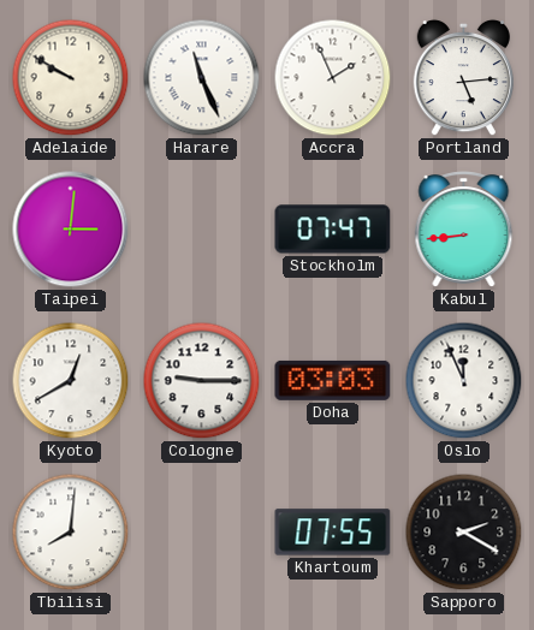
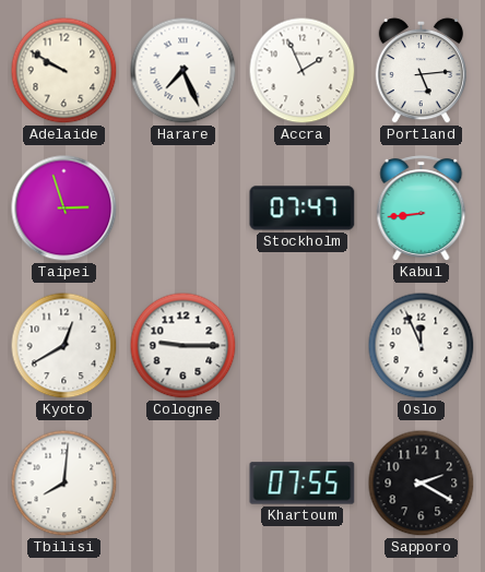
Harare: 11:26 -> 7:26 (184, 71)
Taipei: 3:01 -> 2:57 (64, 208)
Doha: 03:03 -> none (333, 380)
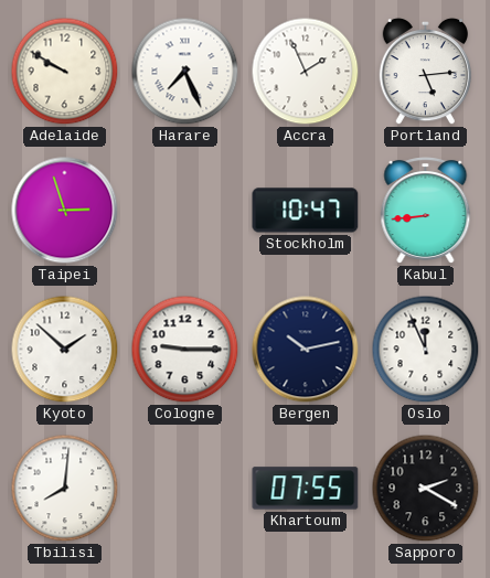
Stockholm: 07:47 -> 10:47 (306, 211)
Kyoto: 12:40 -> 1:52 (65, 350)
Bergen: none -> 10:13 (306, 350)
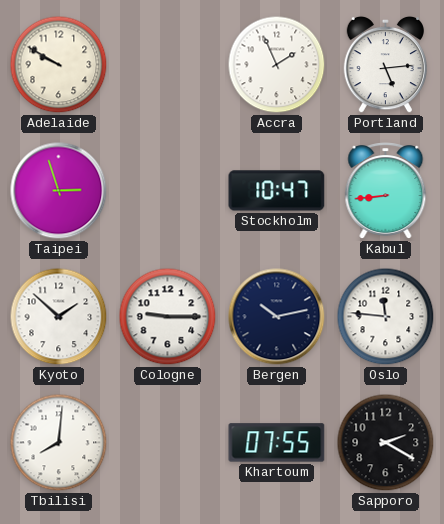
Harare: 7:26 -> none (185, 72)
Oslo: 11:56 -> 11:46 (386, 317)
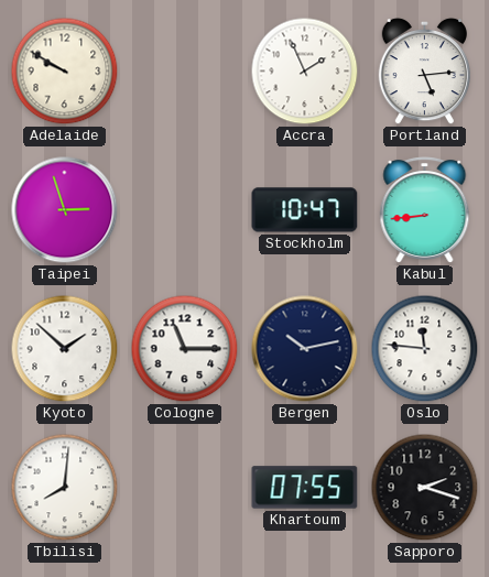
Cologne: 9:15 -> 11:15 (185, 349)
Sapporo: 2:20 -> 2:18 (425, 488)
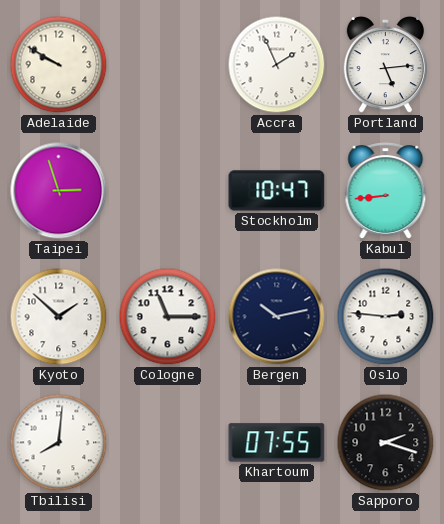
Oslo: 11:46 -> 2:46 (386, 317)
